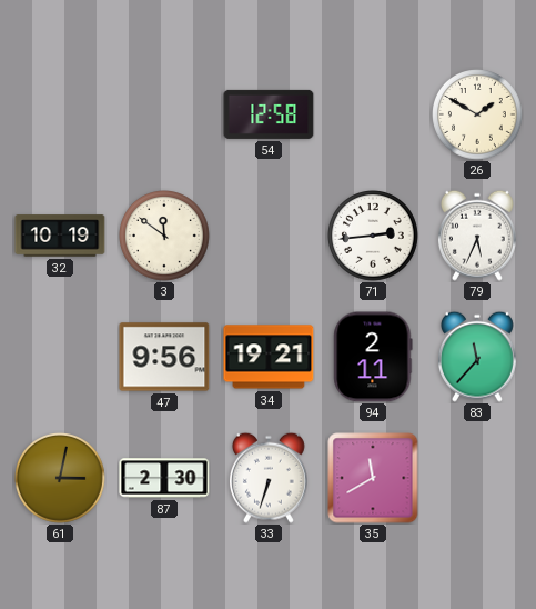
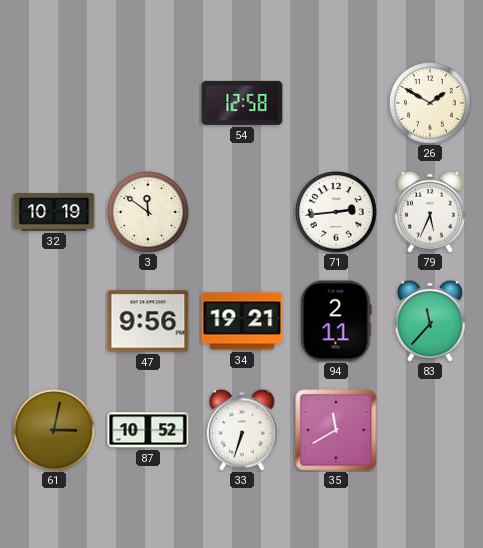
87: 2:30 -> 10:52 (148, 430)
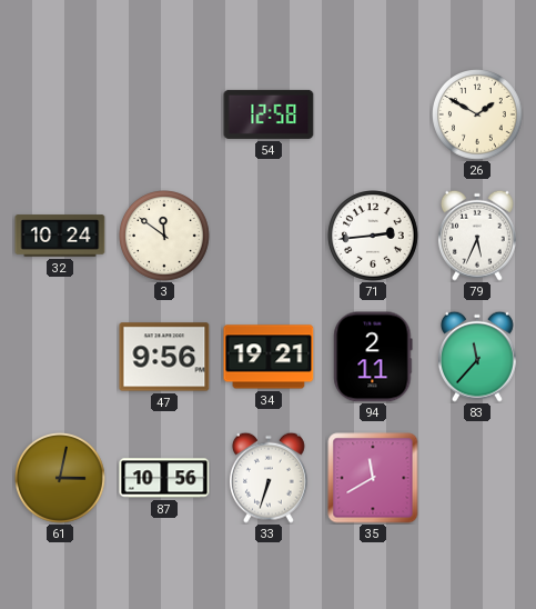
32: 10:19 -> 10:24 (60, 236)
87: 10:52 -> 10:56 (164, 478)
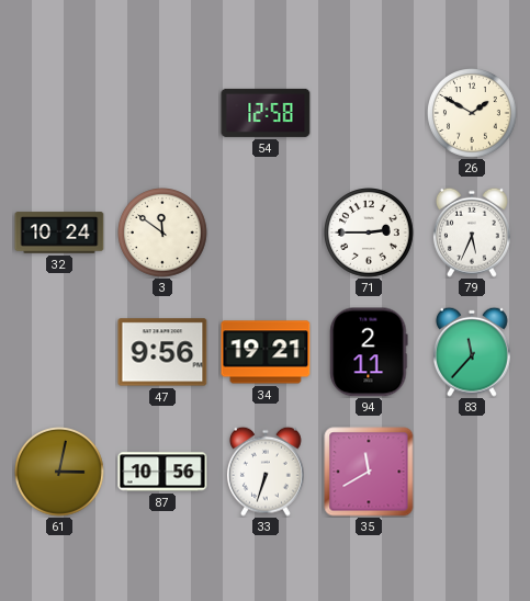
71: 2:44 -> 2:45 (370, 234)
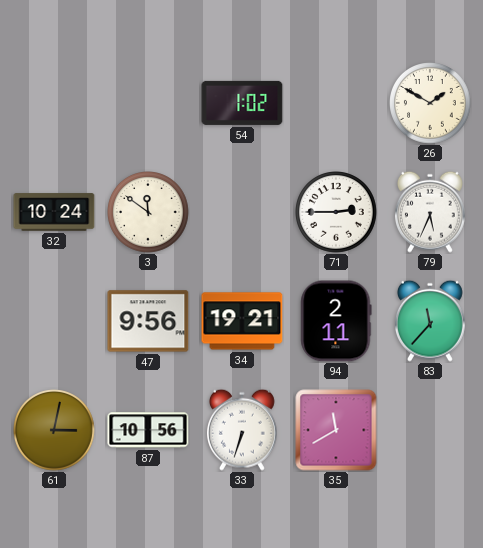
54: 12:58 -> 1:02 (242, 103)
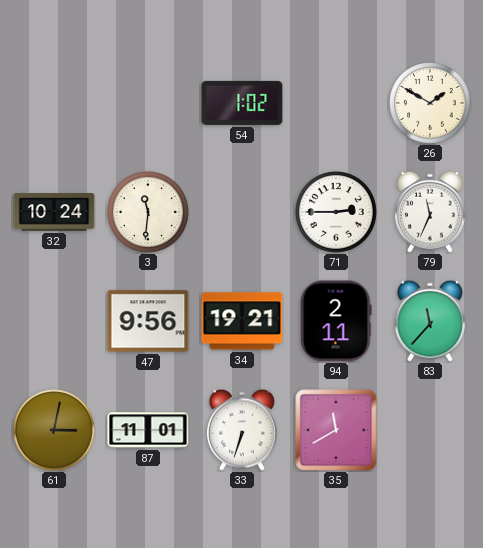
3: 11:51 -> 11:31 (149, 213)
79: 5:34 -> 11:34 (430, 212)
87: 10:56 -> 11:01 (148, 430)
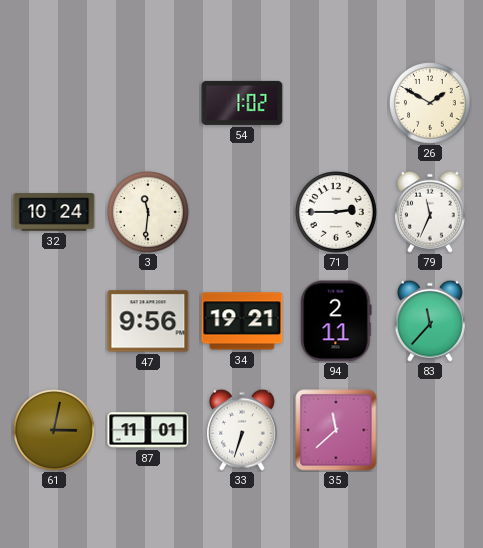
35: 11:40 -> 11:38 (336, 430)
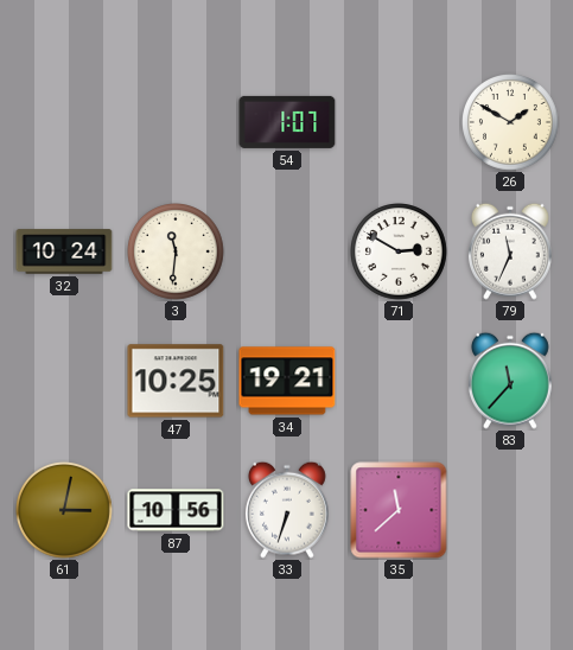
54: 1:02 -> 1:07 (287, 122)
71: 2:45 -> 2:50 (400, 253)
47: 9:56 -> 10:25 (176, 381)
94: 2:11 -> none (336, 321)
87: 11:01 -> 10:56 (176, 510)
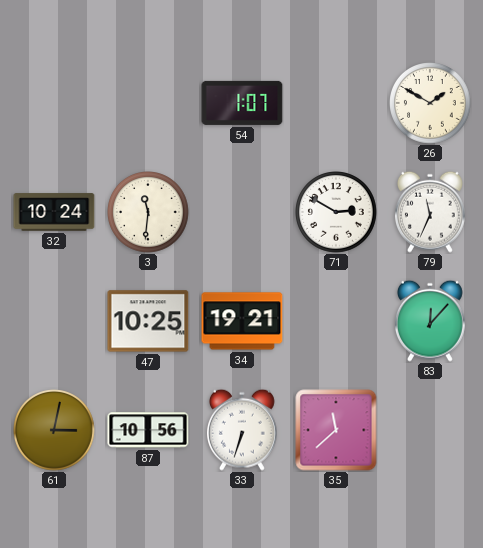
83: 11:37 -> 12:07 (430, 321)
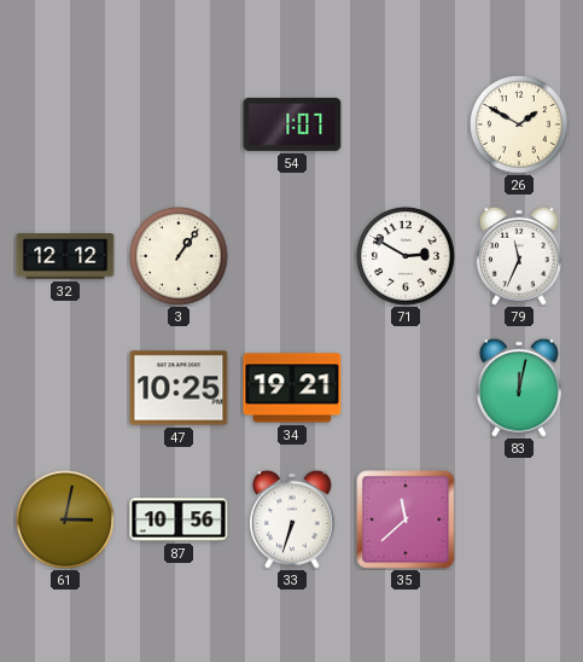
32: 10:24 -> 12:12 (65, 256)
3: 11:31 -> 1:06 (180, 257)
83: 12:07 -> 12:02 (519, 388)
